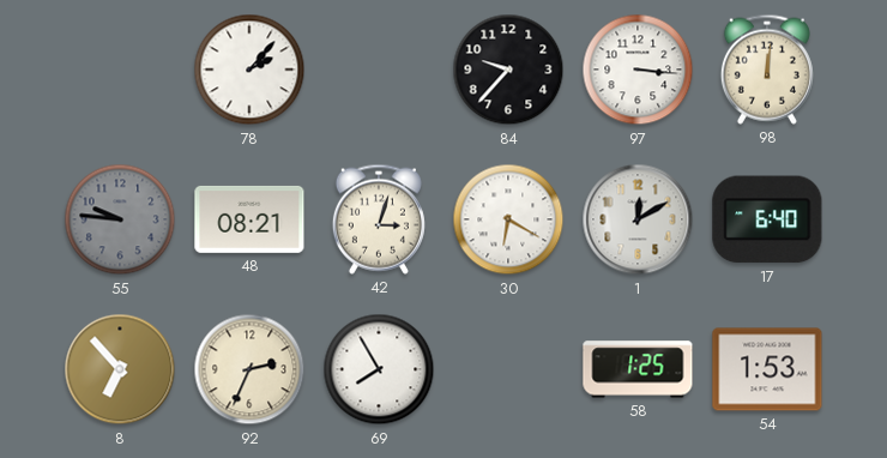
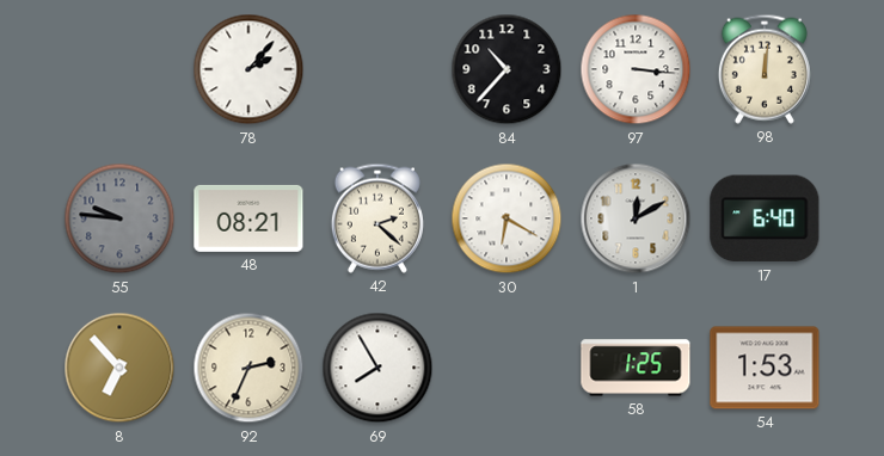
84: 9:37 -> 10:37 (507, 69)
42: 3:03 -> 2:22 (377, 218)
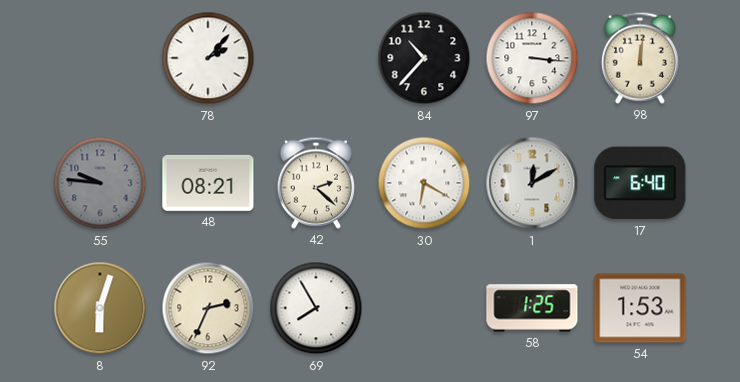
8: 6:53 -> 6:03 (100, 308)
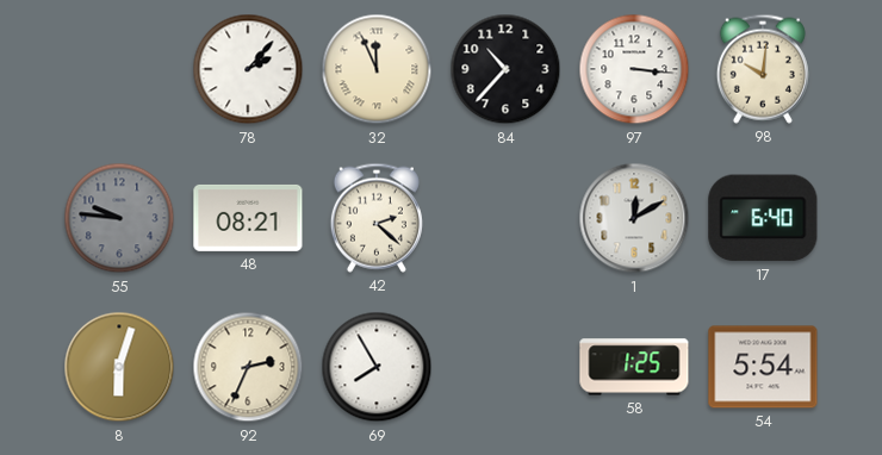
32: none -> 11:56 (377, 69)
98: 12:01 -> 10:01 (763, 69)
30: 6:20 -> none (424, 183)
54: 1:53 -> 5:54 (763, 367)
